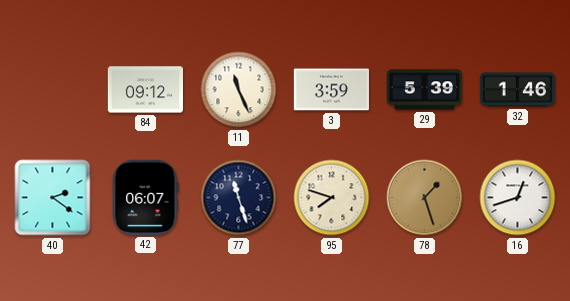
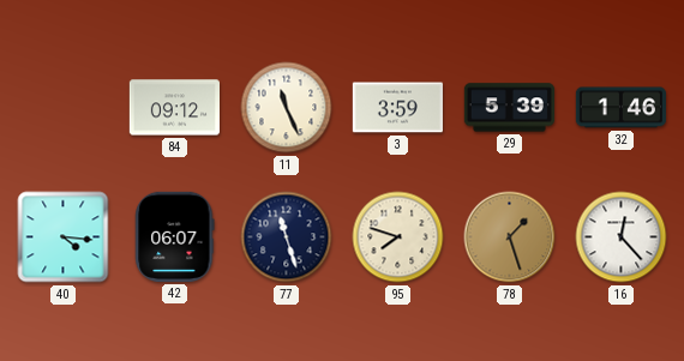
40: 2:21 -> 4:16 (64, 237)
16: 12:42 -> 12:23 (622, 237)
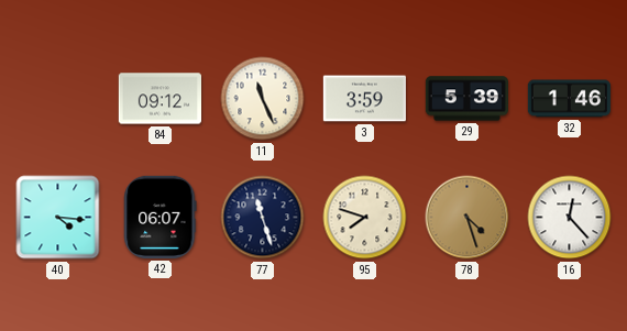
78: 1:27 -> 4:27 (468, 218)
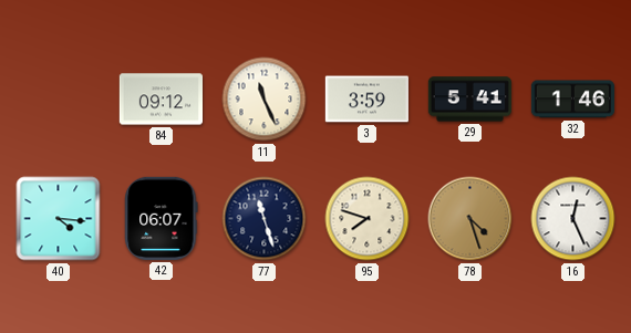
29: 5:39 -> 5:41 (469, 100)
16: 12:23 -> 12:26 (573, 219)
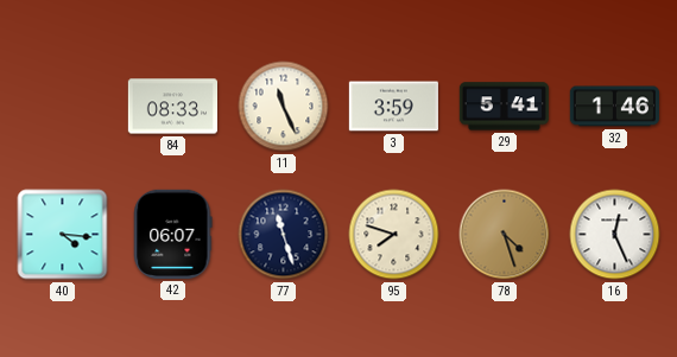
84: 09:12 -> 08:33 (172, 107)
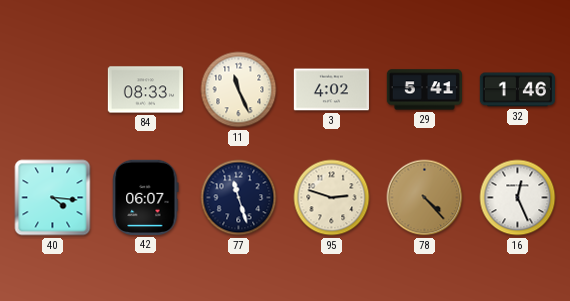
3: 3:59 -> 4:02 (331, 90)
95: 7:48 -> 2:48 (332, 198)
78: 4:27 -> 4:23 (425, 198)
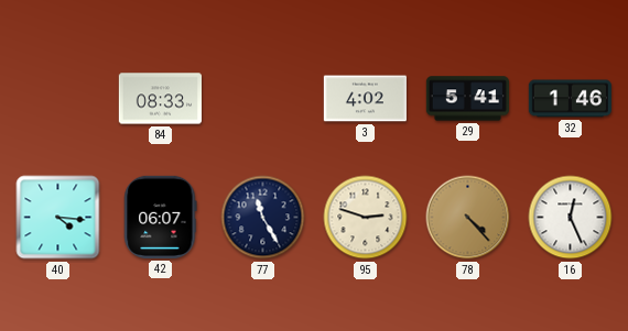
11: 11:26 -> none (239, 90)
77: 11:27 -> 11:25 (263, 218)
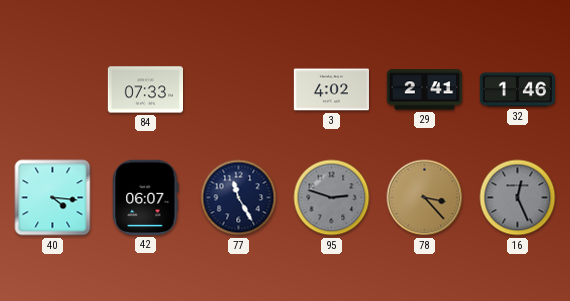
84: 08:33 -> 07:33 (145, 90)
29: 5:41 -> 2:41 (424, 90)
95 dial: cream -> grey (332, 198)
78: 4:23 -> 3:23 (425, 198)
16 dial: white -> grey (518, 198)
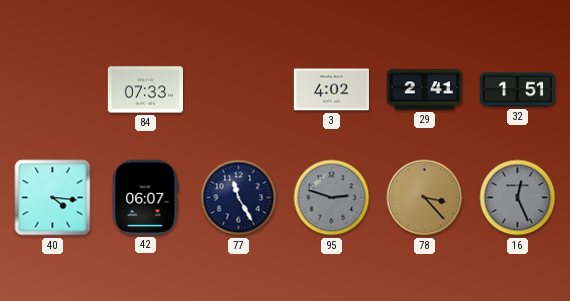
32: 1:46 -> 1:51 (517, 90)
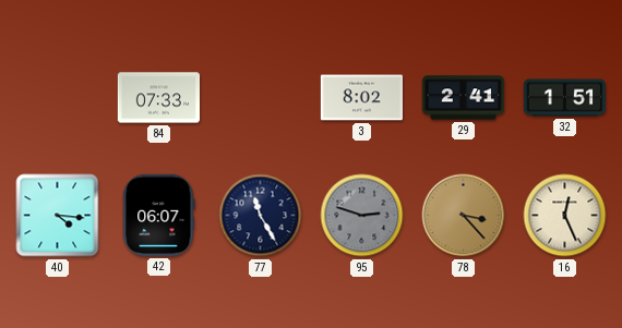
3: 4:02 -> 8:02 (361, 98)
16 dial: grey -> cream (565, 216)
